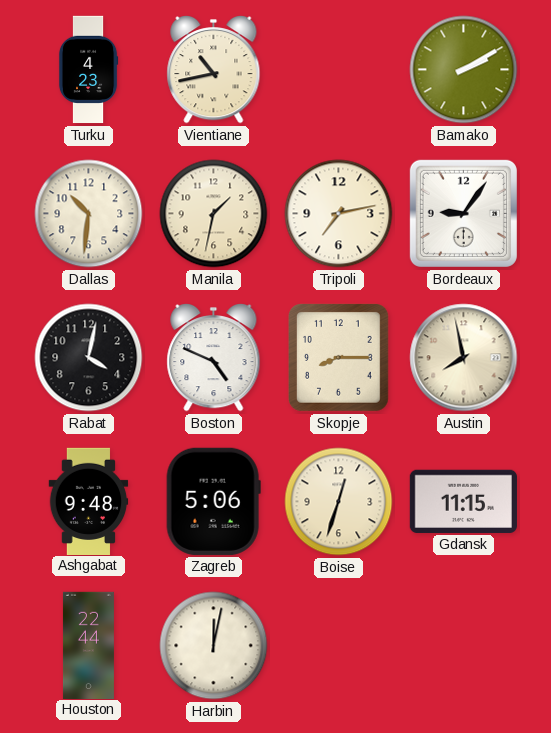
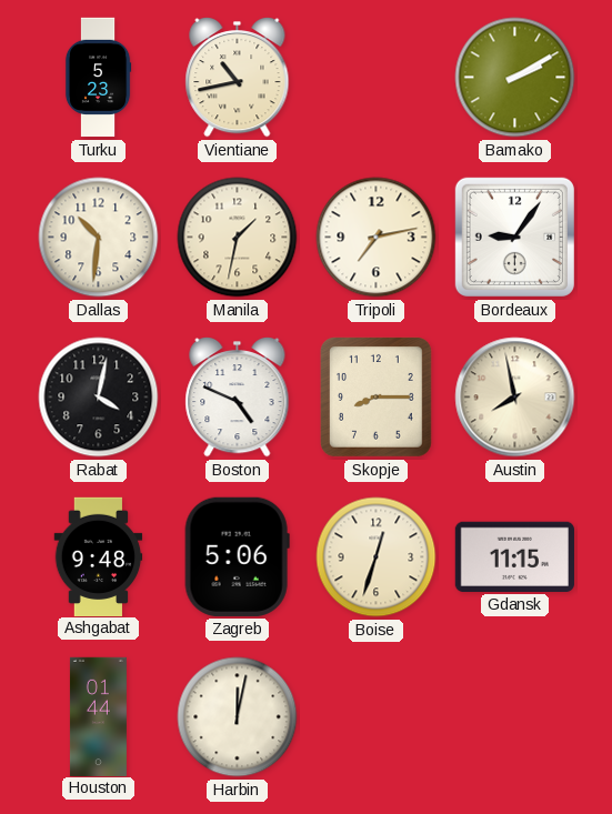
Turku: 4:23 -> 5:23 (98, 78)
Houston: 22:44 -> 01:44 (98, 716)
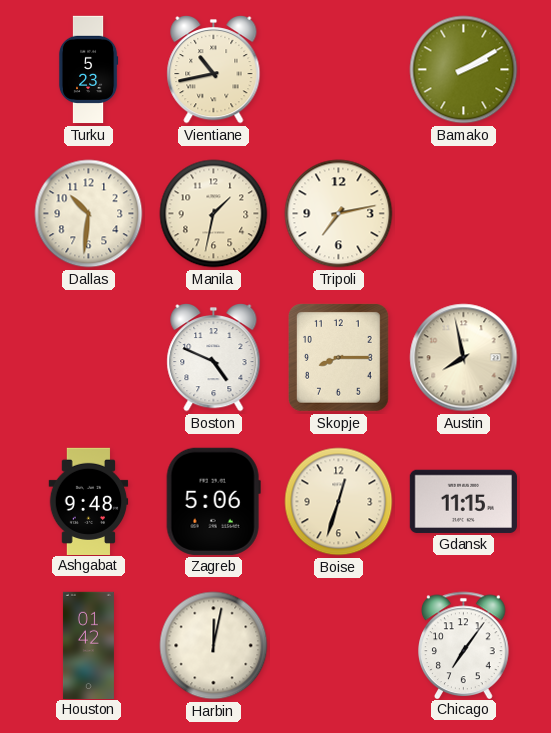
Bordeaux: 9:06 -> none (514, 237)
Rabat: 4:02 -> none (99, 398)
Houston: 01:44 -> 01:42 (88, 645)
Chicago: none -> 7:06 (464, 645)
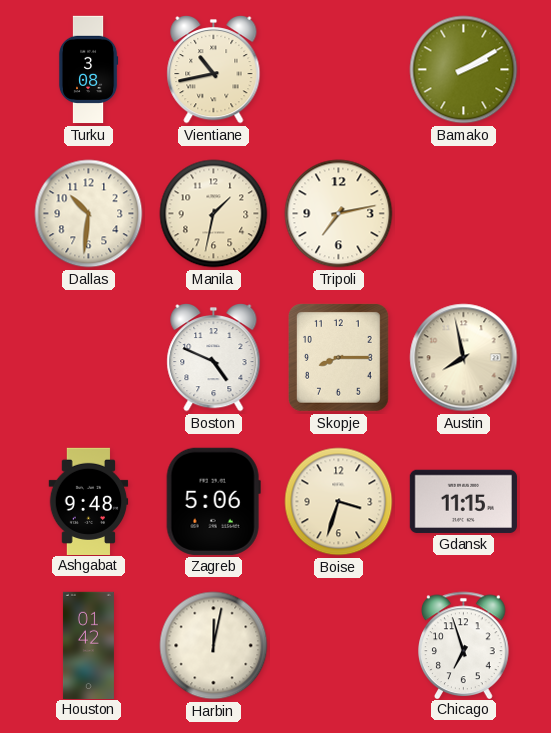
Turku: 5:23 -> 3:08 (88, 70)
Boise: 12:33 -> 3:33 (339, 502)
Chicago: 7:06 -> 6:57 (464, 645)
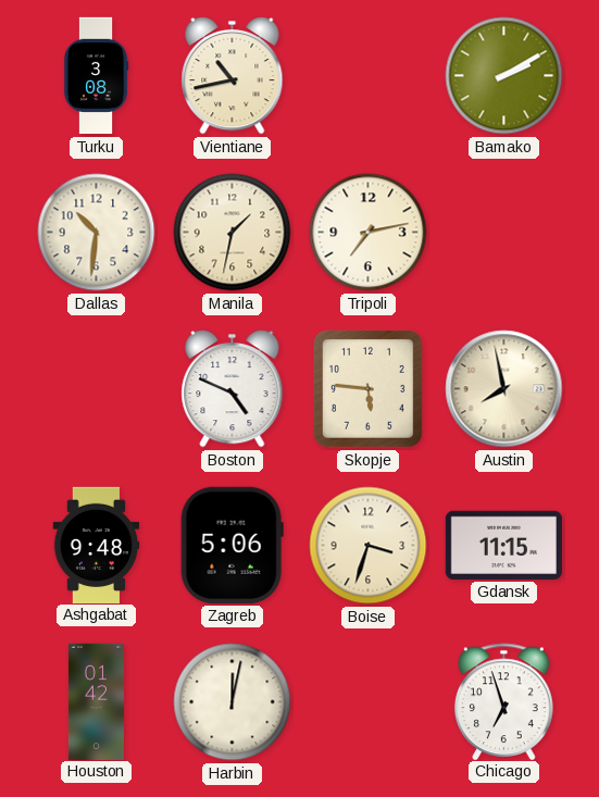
Skopje: 8:15 -> 5:46 (369, 389)
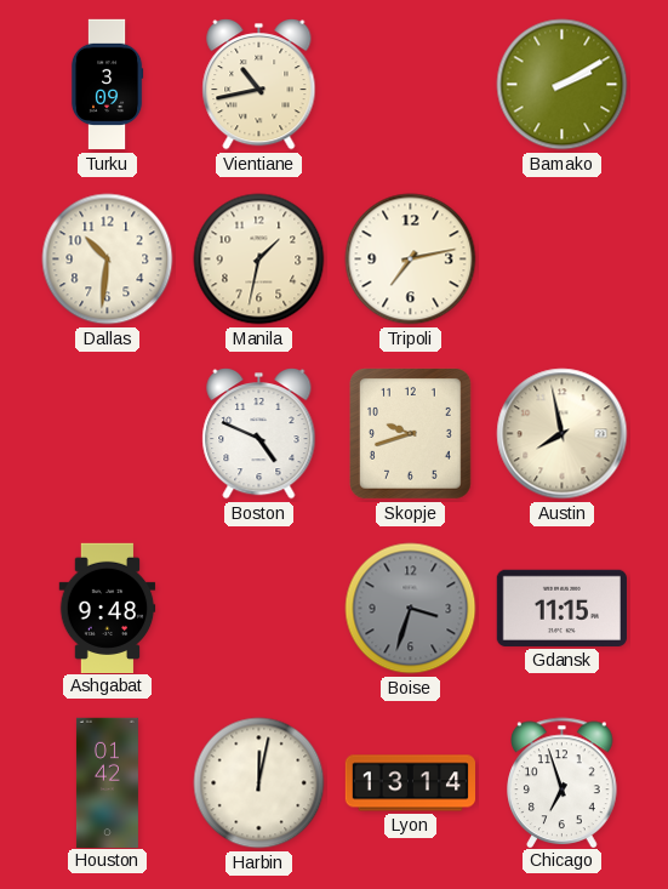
Turku: 3:08 -> 3:09 (107, 85)
Skopje: 5:46 -> 9:42 (411, 434)
Zagreb: 5:06 -> none (232, 545)
Boise dial: cream -> grey (411, 609)
Lyon: none -> 13:14 (410, 783)
